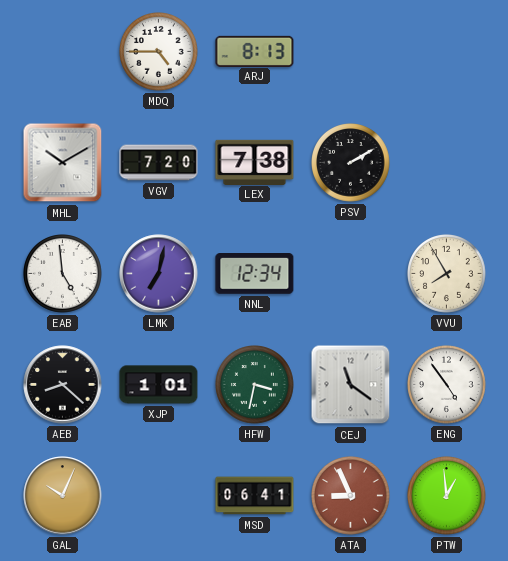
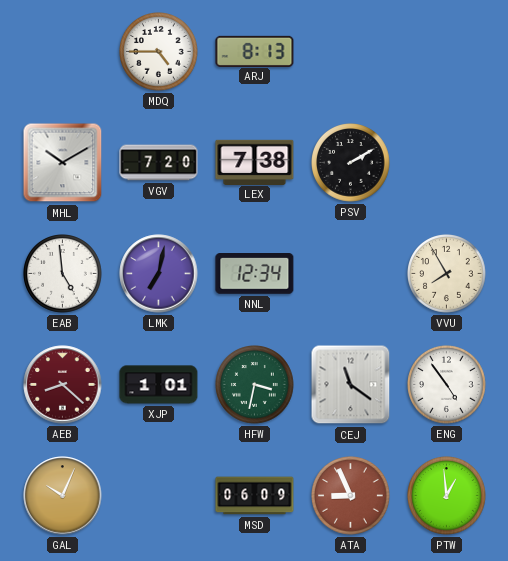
AEB dial: black -> burgundy (63, 385)
MSD: 06:41 -> 06:09 (255, 496)
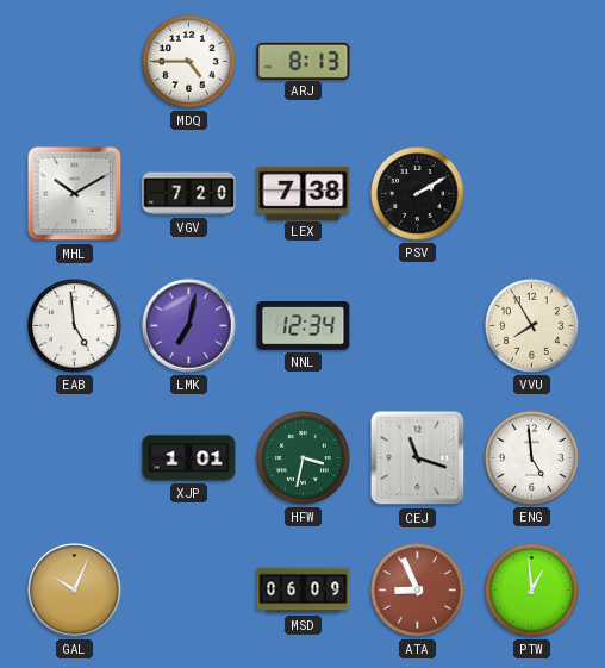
AEB: 8:22 -> none (63, 385)
CEJ: 11:21 -> 11:18 (418, 458)
ENG: 4:54 -> 4:59 (532, 458)
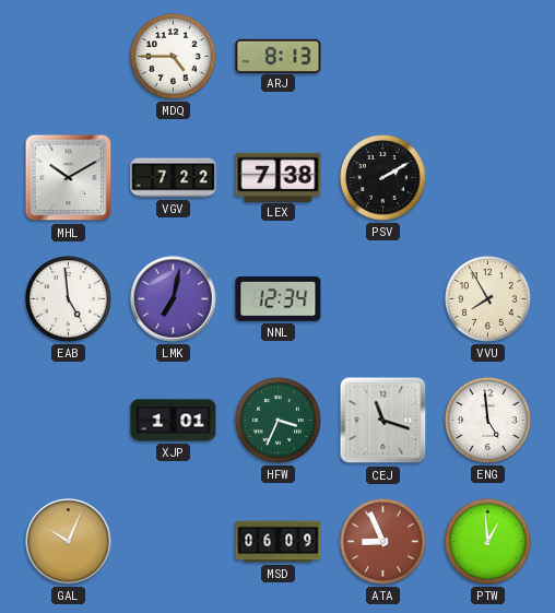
VGV: 7:20 -> 7:22 (174, 178)
HFW: 3:32 -> 3:34 (279, 421)
